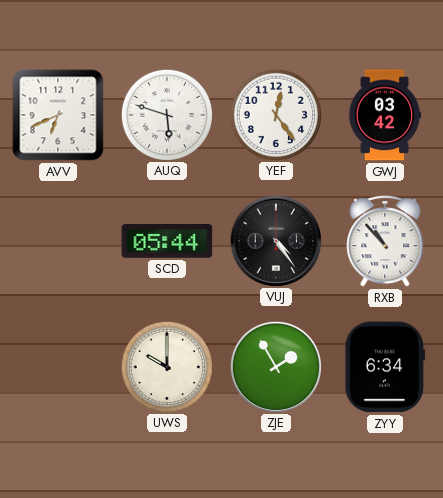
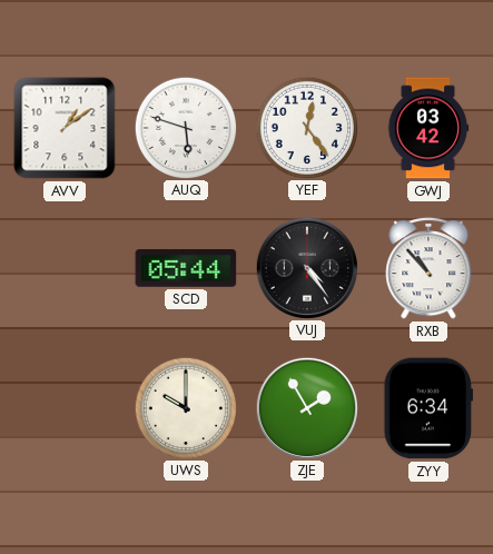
AVV: 6:41 -> 1:09 (65, 128)
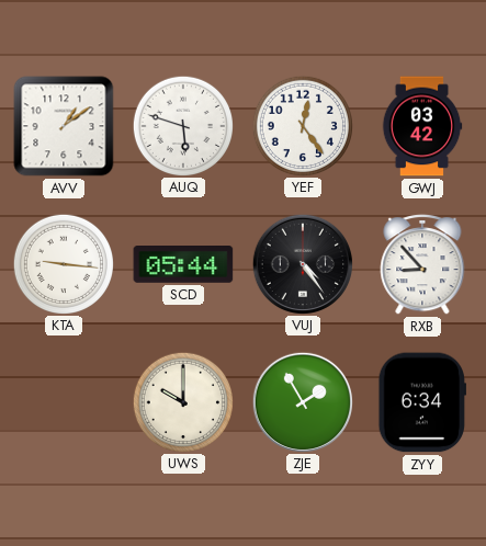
KTA: none -> 9:16 (63, 263)
RXB: 10:53 -> 8:53 (422, 265)
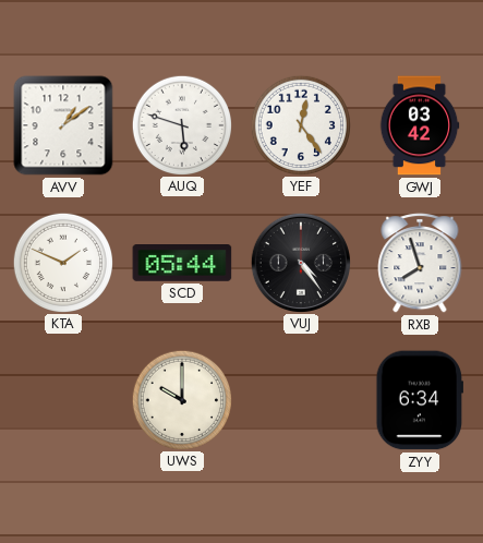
KTA: 9:16 -> 1:49 (62, 262)
RXB: 8:53 -> 7:57 (420, 264)
ZJE: 1:55 -> none (302, 401)
